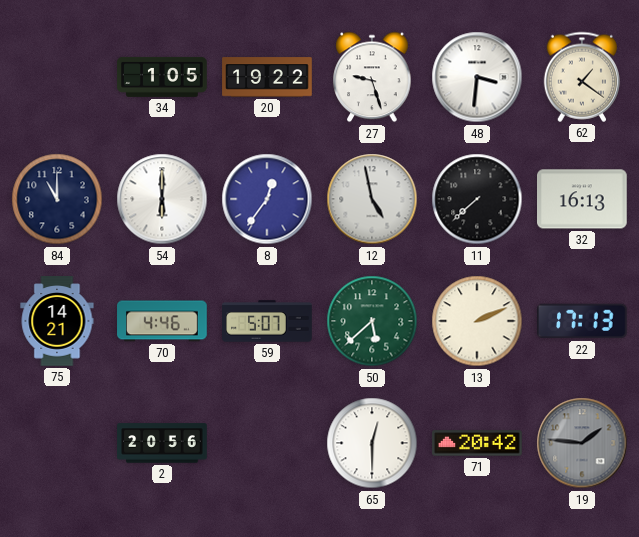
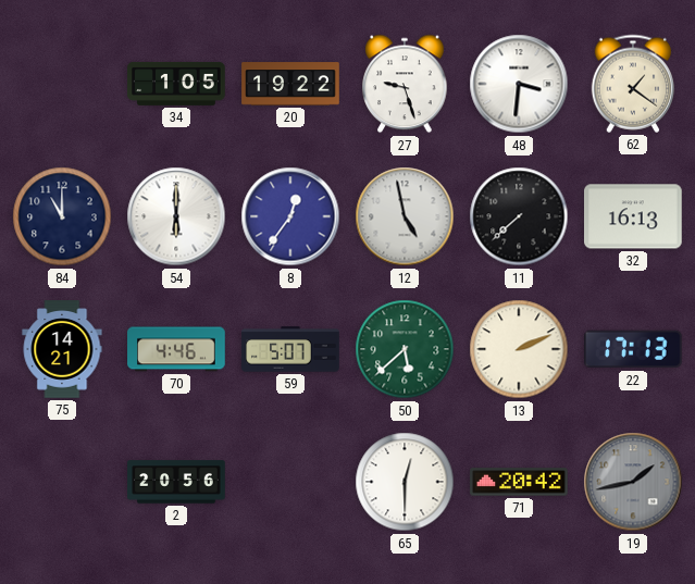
19: 1:46 -> 1:43 (633, 482)
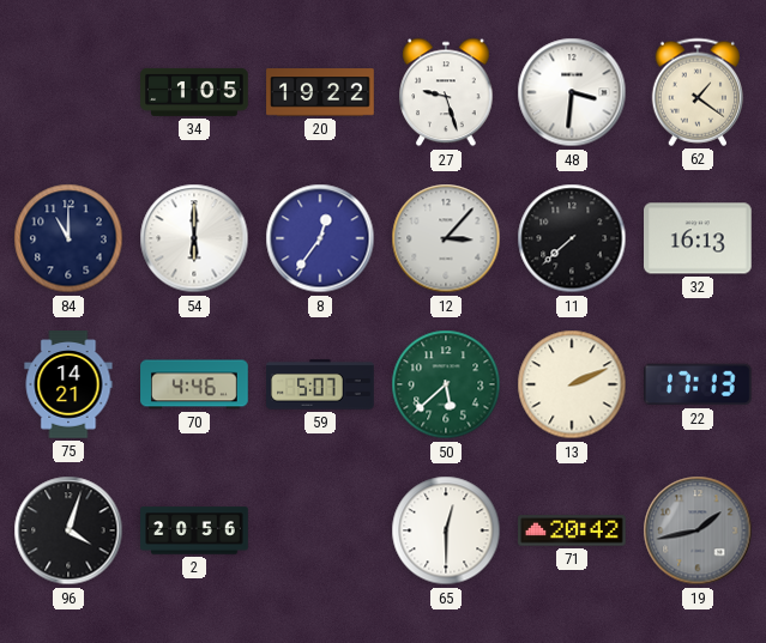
12: 4:58 -> 3:07 (446, 238)
96: none -> 4:03 (68, 530)
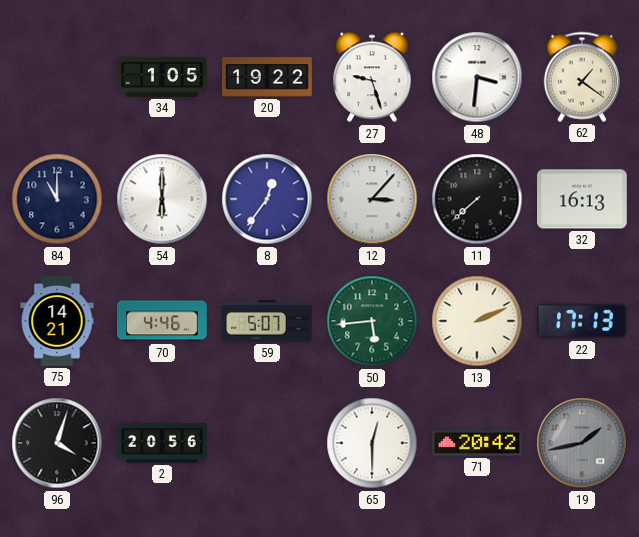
50: 5:38 -> 5:44 (372, 321)
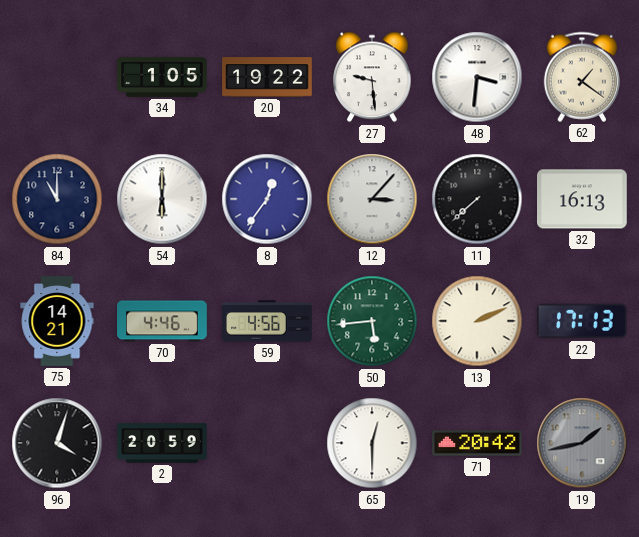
27: 9:27 -> 9:29 (372, 77)
59: 5:07 -> 4:56 (267, 321)
2: 20:56 -> 20:59 (162, 443)
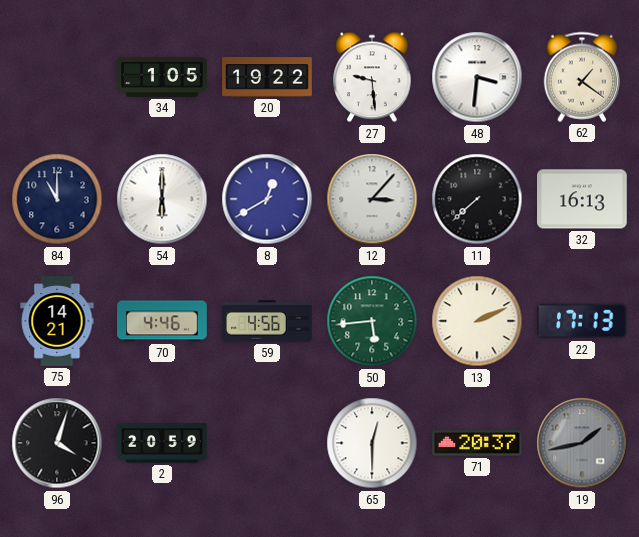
8: 12:36 -> 12:40 (267, 199)
71: 20:42 -> 20:37 (477, 443)
